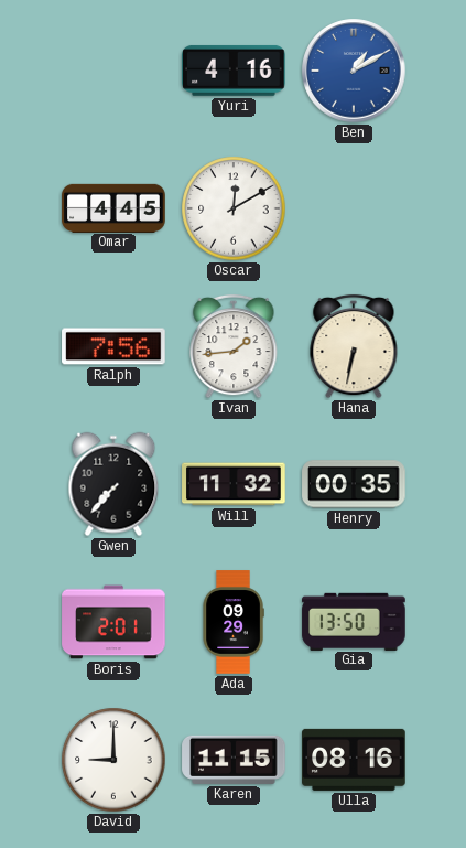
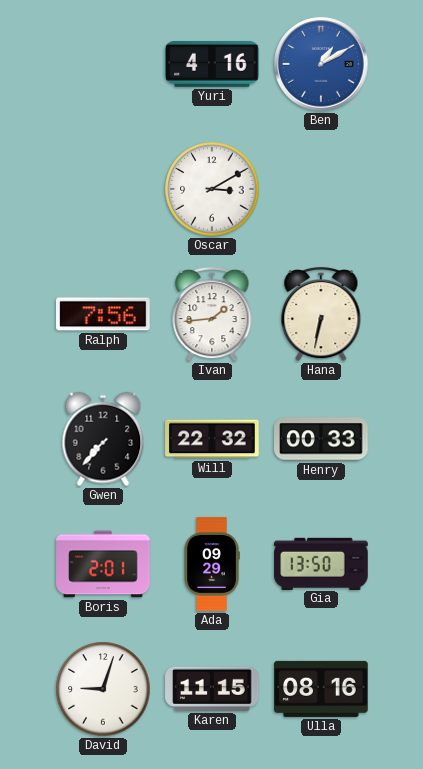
Omar: 4:45 -> none (113, 207)
Oscar: 12:10 -> 3:10 (212, 189)
Will: 11:32 -> 22:32 (212, 439)
Henry: 00:35 -> 00:33 (321, 439)
David: 9:00 -> 9:03 (103, 689)
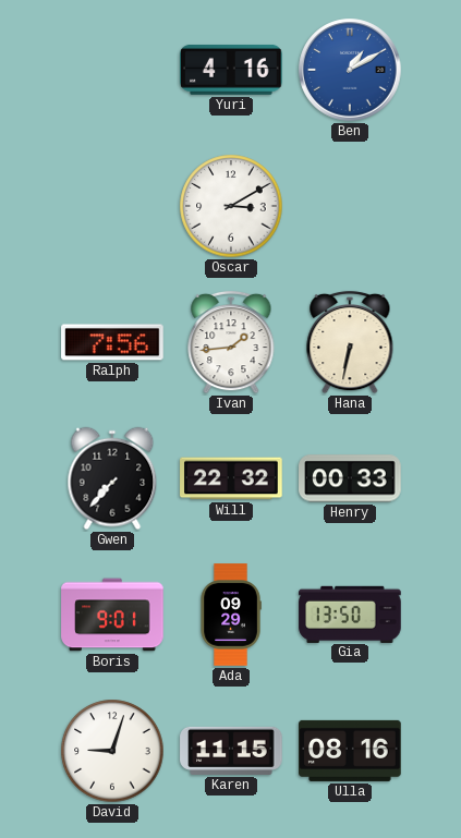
Boris: 2:01 -> 9:01 (112, 615)
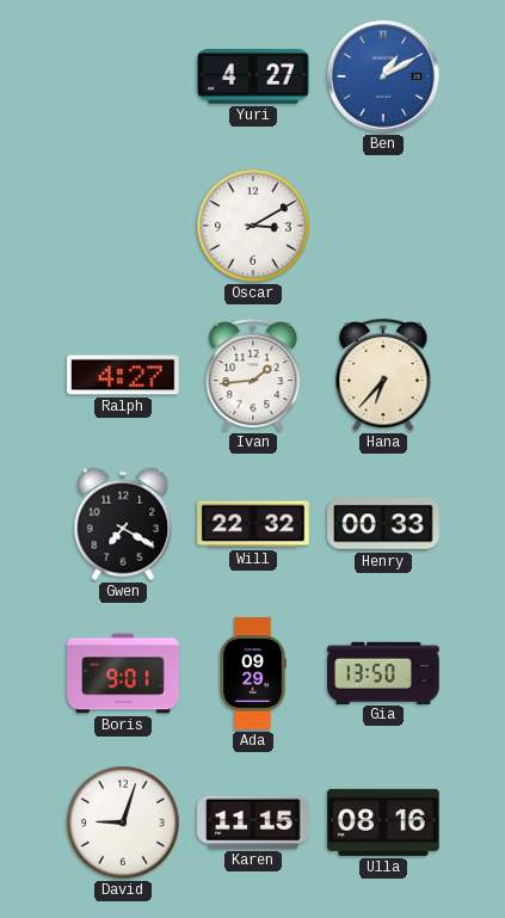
Yuri: 4:16 -> 4:27 (253, 76)
Ralph: 7:56 -> 4:27 (123, 375)
Hana: 6:32 -> 6:37 (383, 375)
Gwen: 7:37 -> 7:20 (123, 524)
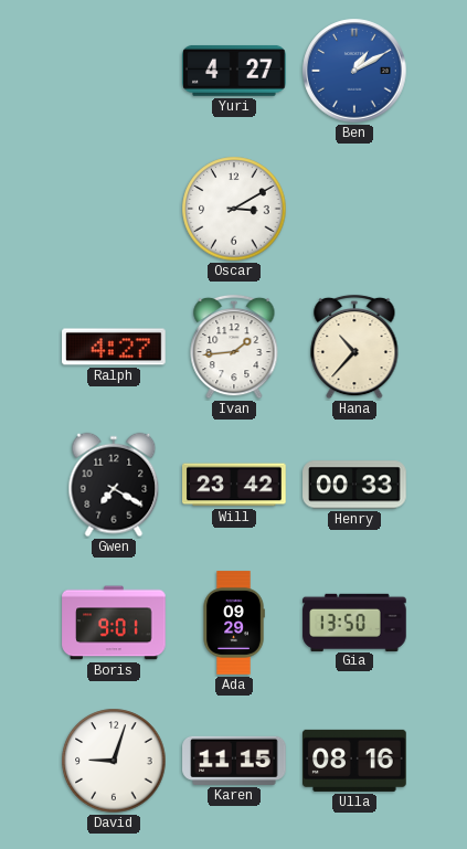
Hana: 6:37 -> 10:37 (354, 347)
Will: 22:32 -> 23:42 (234, 485)
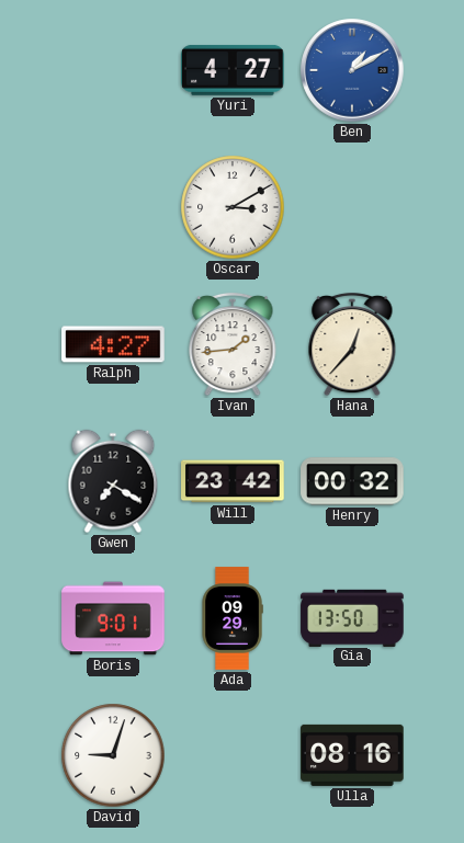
Hana: 10:37 -> 12:37 (352, 344)
Henry: 00:33 -> 00:32 (352, 481)
Karen: 11:15 -> none (234, 761)
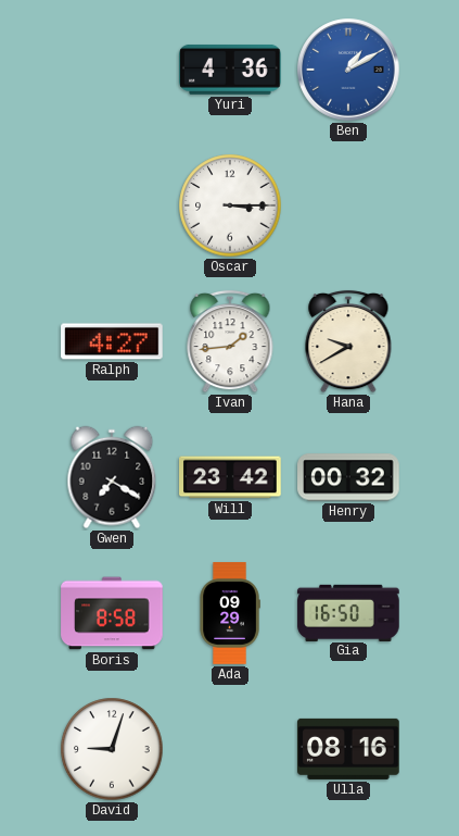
Yuri: 4:27 -> 4:36 (230, 70)
Oscar: 3:10 -> 3:15 (230, 205)
Hana: 12:37 -> 9:40 (348, 341)
Boris: 9:01 -> 8:58 (112, 613)
Gia: 13:50 -> 16:50 (348, 612)
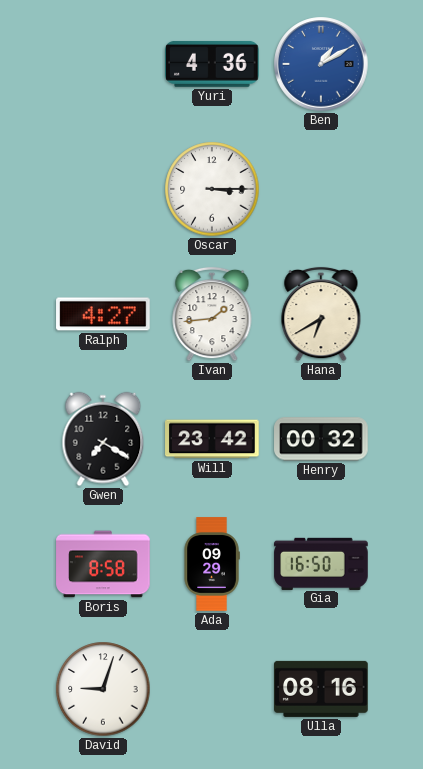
Hana: 9:40 -> 6:40 (321, 314)
